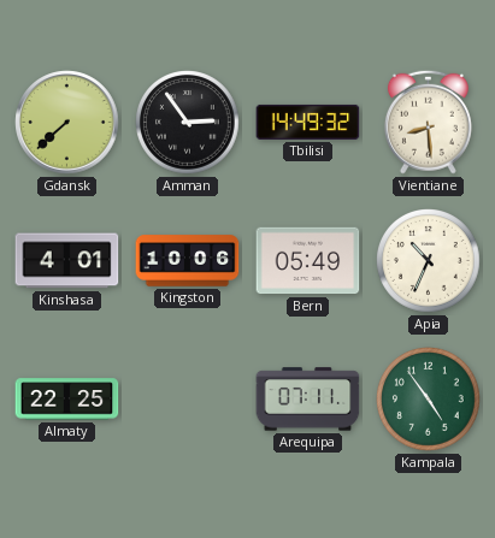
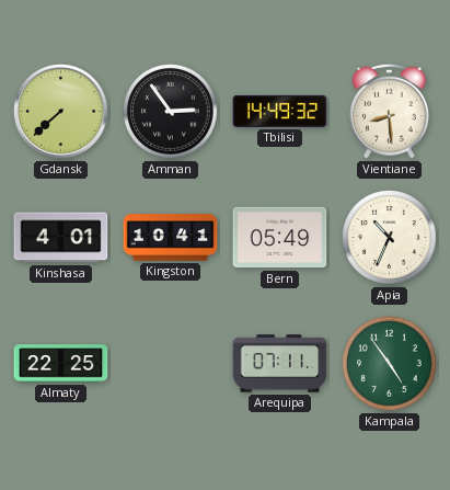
Kingston: 10:06 -> 10:41 (171, 238)
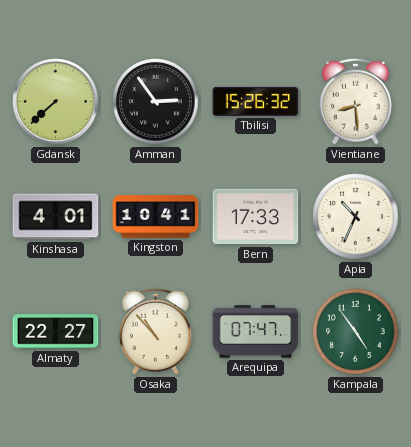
Tbilisi: 14:49 -> 15:26 (256, 101)
Bern: 05:49 -> 17:33 (256, 217)
Almaty: 22:25 -> 22:27 (56, 332)
Osaka: none -> 10:53 (155, 331)
Arequipa: 07:11 -> 07:47 (256, 332)
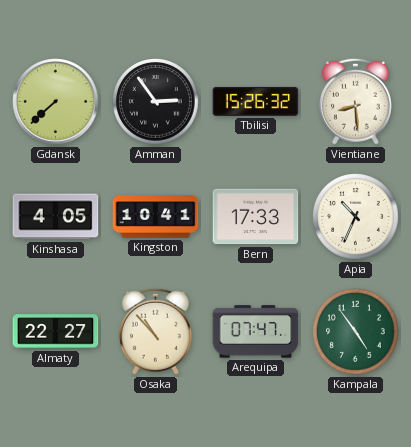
Kinshasa: 4:01 -> 4:05 (56, 217)
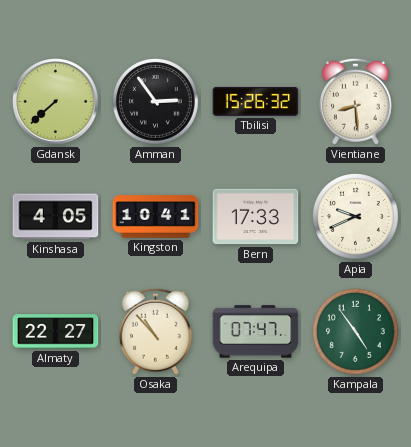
Apia: 10:34 -> 9:41 (356, 217)
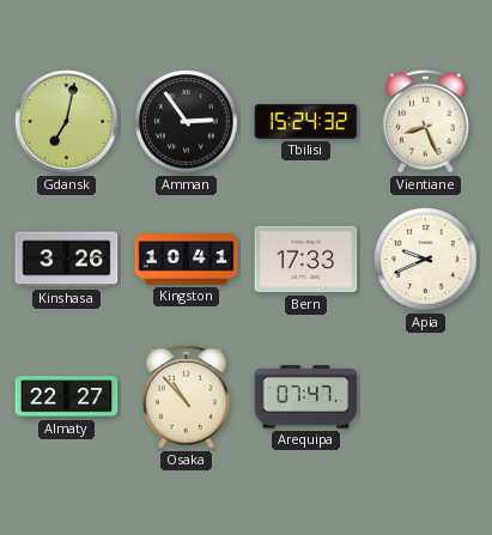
Gdansk: 7:38 -> 7:02 (67, 122)
Tbilisi: 15:26 -> 15:24 (306, 121)
Vientiane: 8:29 -> 8:26 (425, 121)
Kinshasa: 4:05 -> 3:26 (67, 260)
Kampala: 4:54 -> none (356, 332)
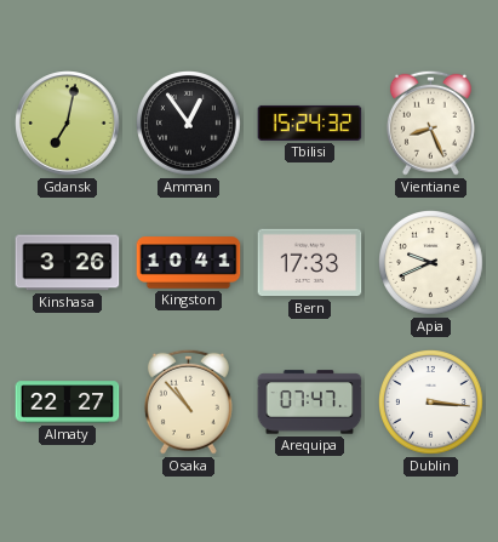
Amman: 2:54 -> 12:54 (189, 124)
Dublin: none -> 3:16 (431, 403)
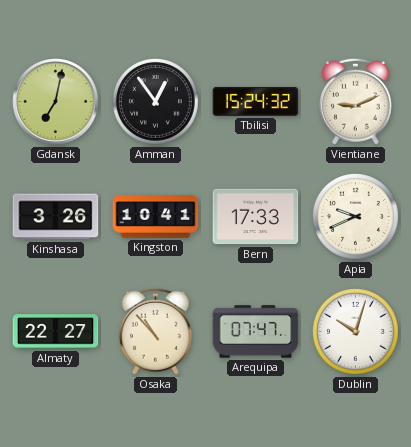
Vientiane: 8:26 -> 9:11 (355, 101)
Dublin: 3:16 -> 10:03 (356, 332)
